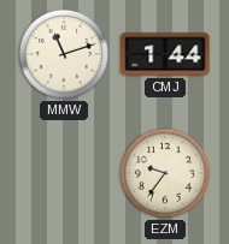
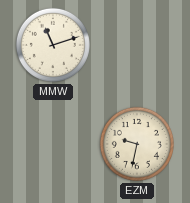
CMJ: 1:44 -> none (165, 54)
EZM: 9:36 -> 9:32 (137, 144)
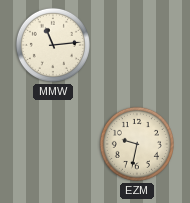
MMW: 11:12 -> 11:14 (53, 45)
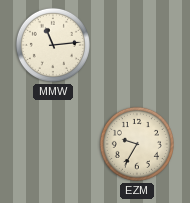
EZM: 9:32 -> 9:35 (137, 144)
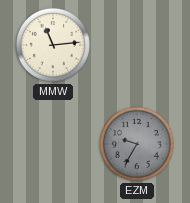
EZM dial: cream -> grey (137, 144)
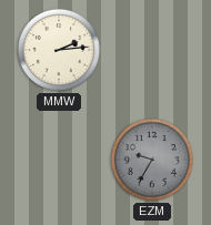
MMW: 11:14 -> 2:14 (59, 50)
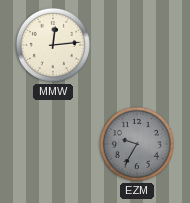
MMW: 2:14 -> 12:14 (53, 45)
